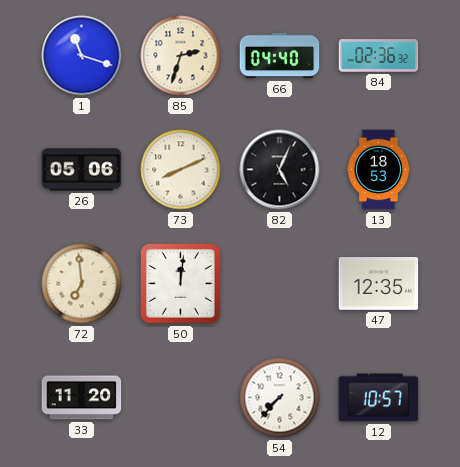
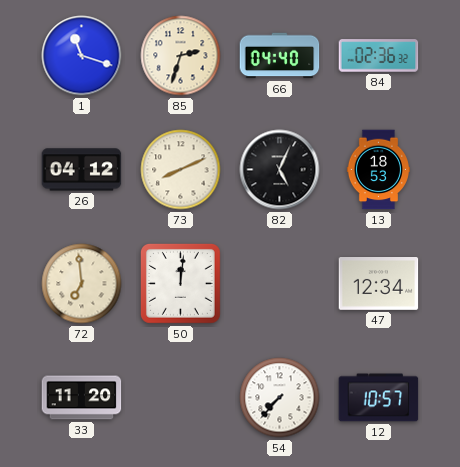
26: 05:06 -> 04:12 (82, 170)
47: 12:35 -> 12:34 (379, 284)
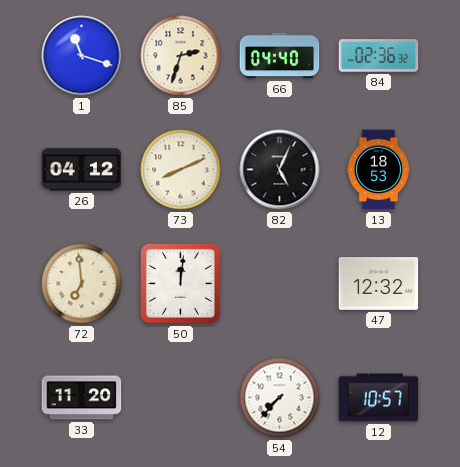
47: 12:34 -> 12:32 (379, 284)
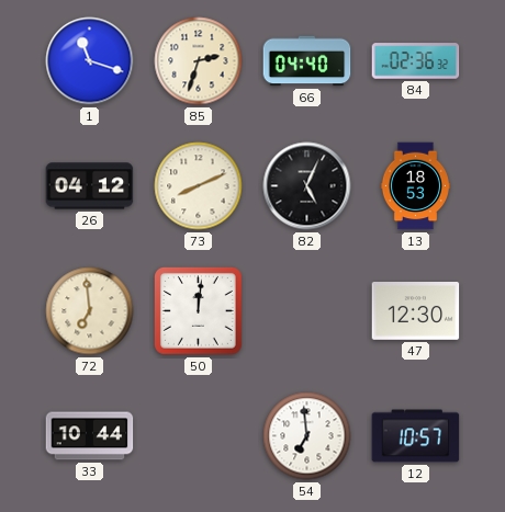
47: 12:32 -> 12:30 (416, 311)
33: 11:20 -> 10:44 (90, 436)
54: 7:37 -> 6:59 (307, 436)
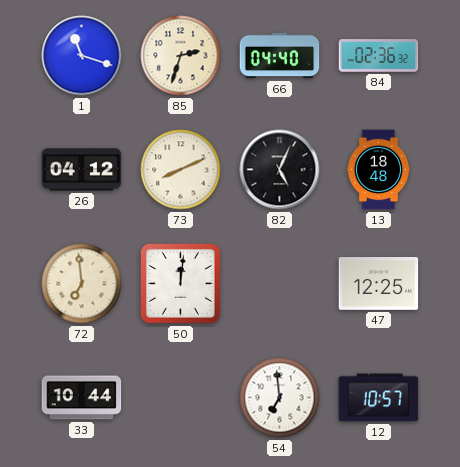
13: 18:53 -> 18:48 (378, 170)
47: 12:30 -> 12:25 (379, 284)
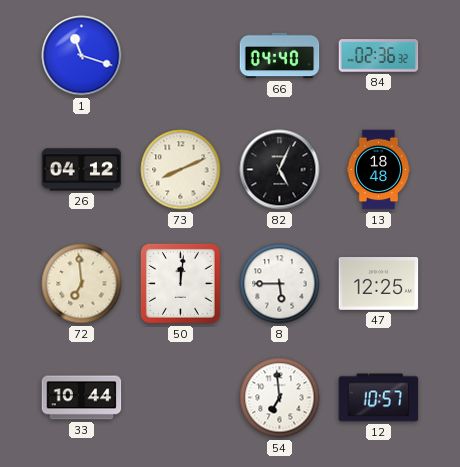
85: 2:33 -> none (181, 56)
8: none -> 5:45 (280, 284)
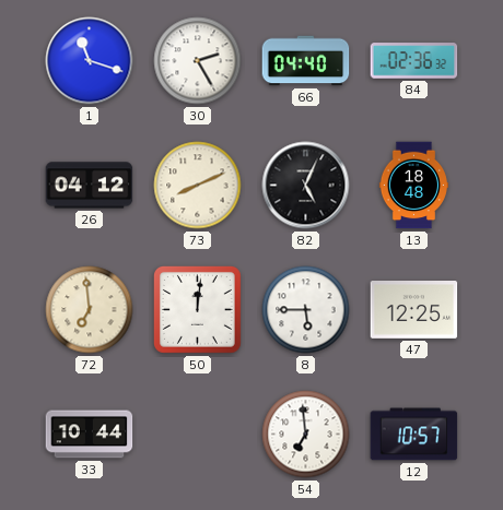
30: none -> 2:25 (198, 61)
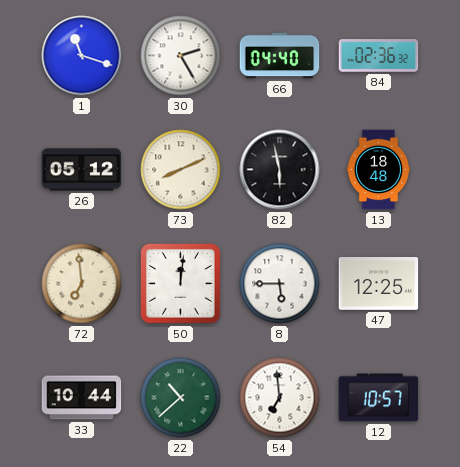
26: 04:12 -> 05:12 (82, 170)
82: 5:04 -> 5:58 (280, 170)
22: none -> 10:38 (181, 398)
